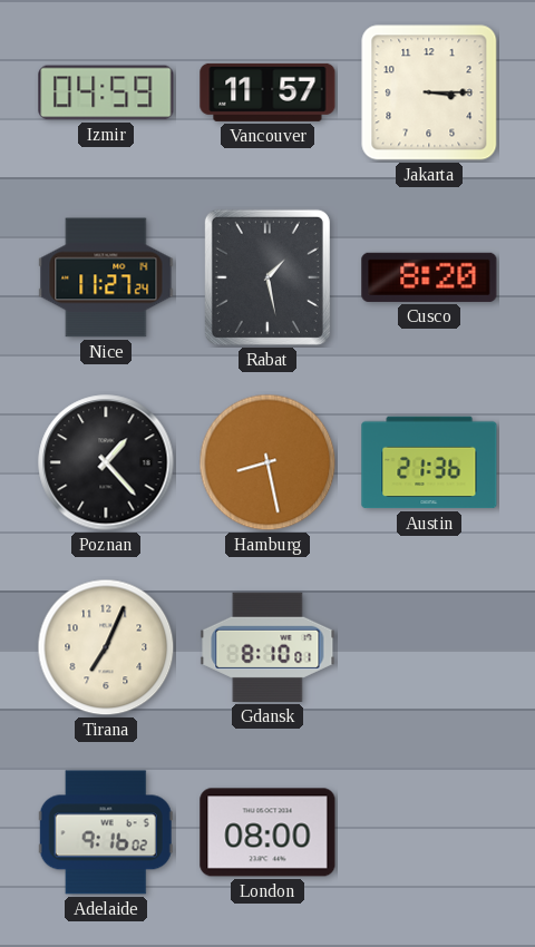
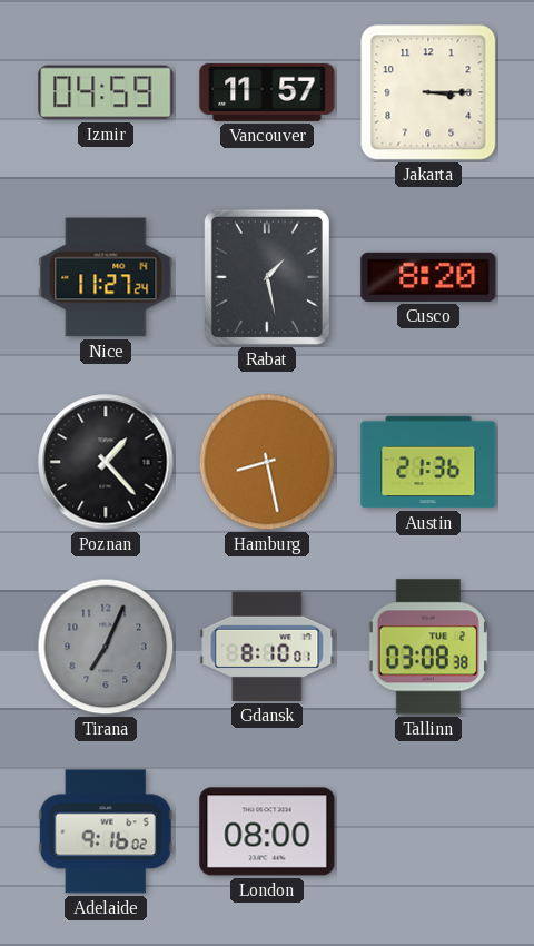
Tirana dial: cream -> grey (106, 647)
Tallinn: none -> 03:08 (428, 647)
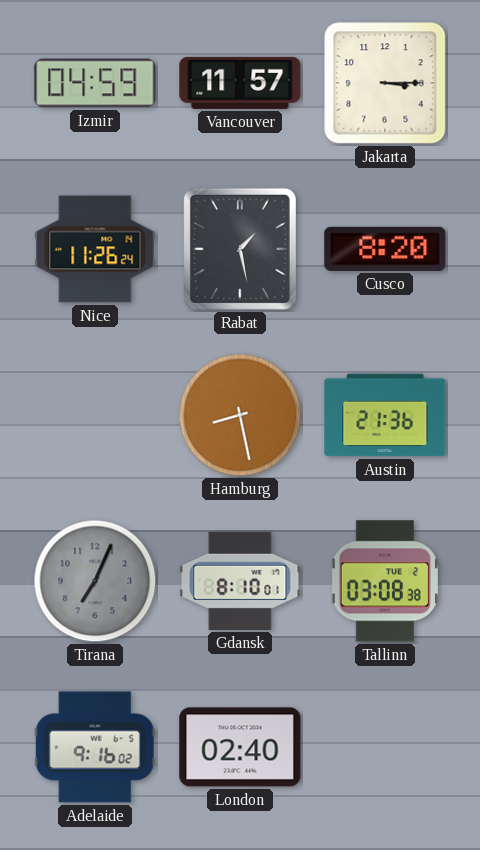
Nice: 11:27 -> 11:26 (95, 249)
Poznan: 1:23 -> none (106, 462)
London: 08:00 -> 02:40 (240, 747)
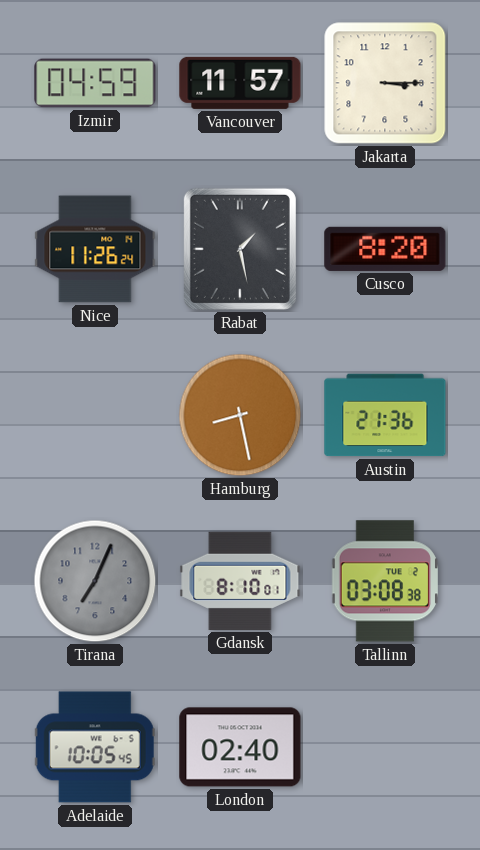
Adelaide: 9:16 -> 10:05 (95, 747)
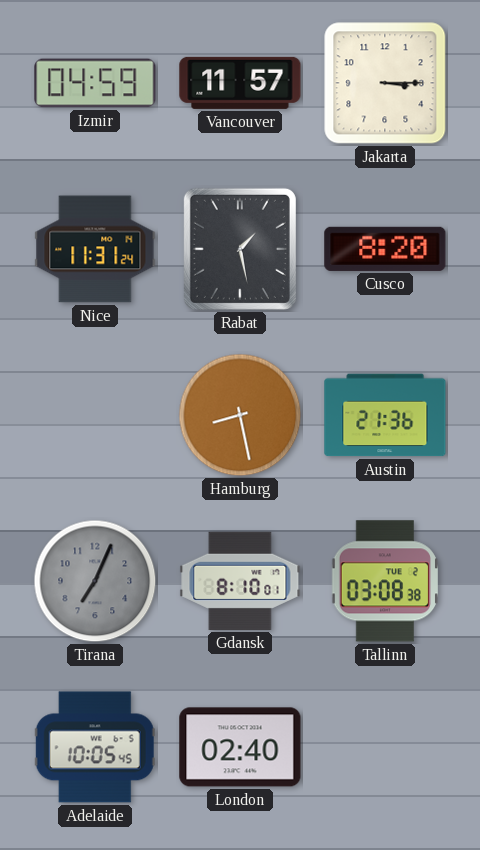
Nice: 11:26 -> 11:31 (95, 249)
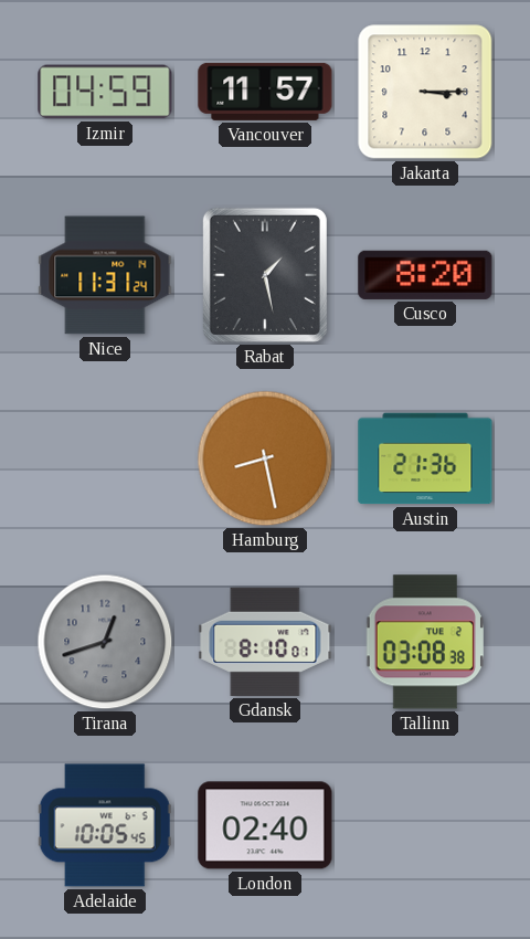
Tirana: 7:04 -> 12:42 (105, 642)
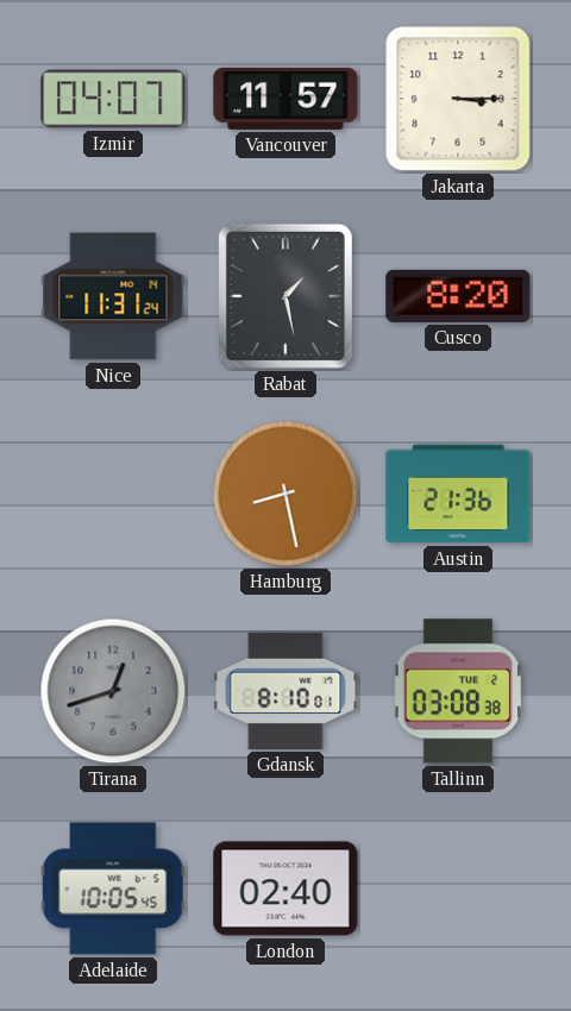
Izmir: 04:59 -> 04:07 (113, 99)
